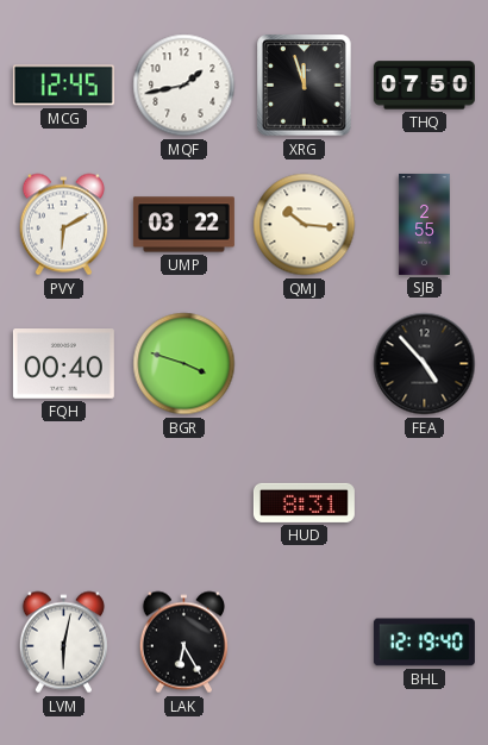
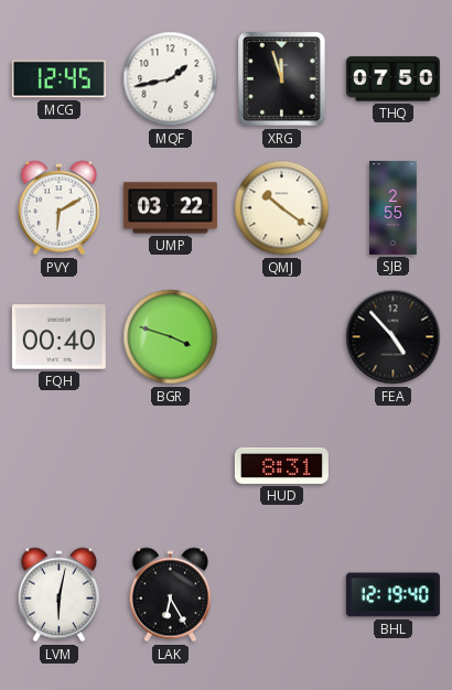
QMJ: 10:16 -> 10:21 (282, 208)
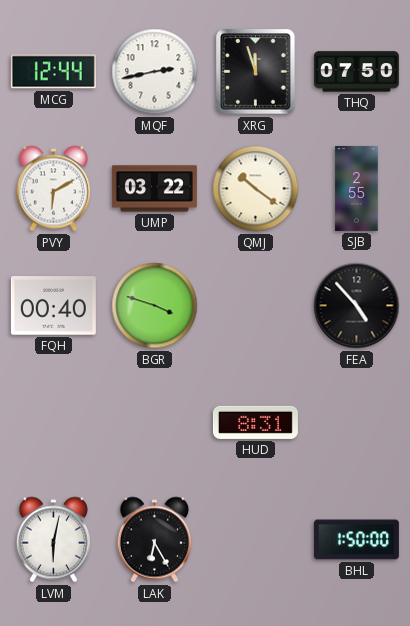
MCG: 12:45 -> 12:44 (53, 72)
MQF: 1:43 -> 2:43 (155, 72)
BHL: 12:19 -> 1:50 (356, 540)
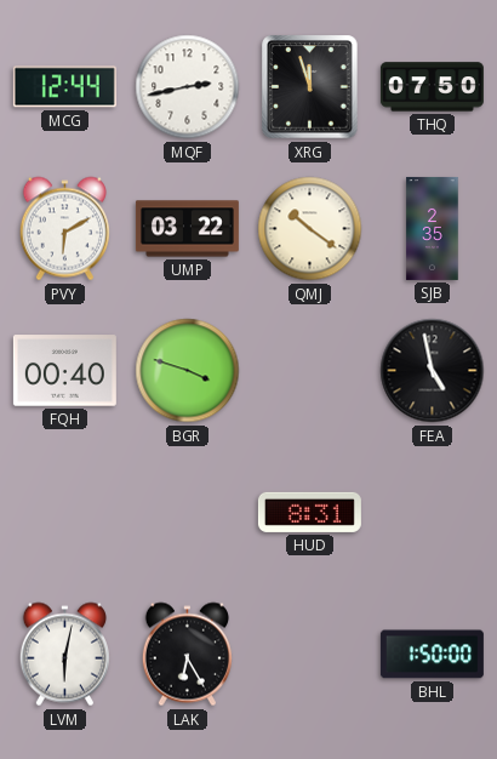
SJB: 2:55 -> 2:35 (433, 228)
FEA: 4:53 -> 4:58 (433, 371)
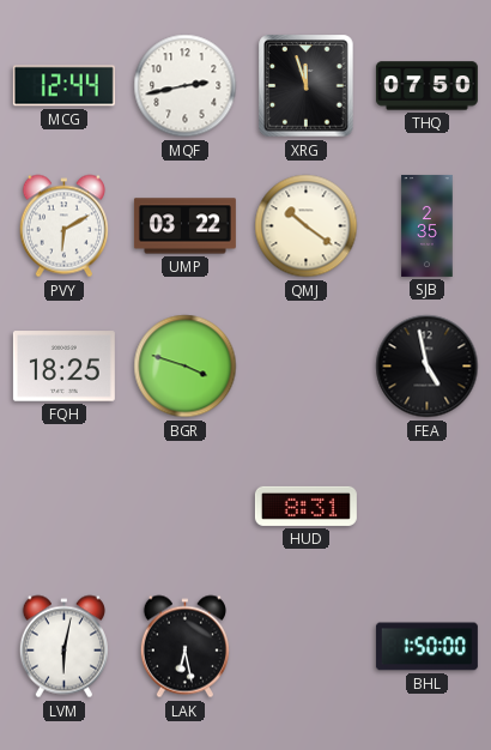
FQH: 00:40 -> 18:25 (63, 367)
LAK: 6:25 -> 6:28 (184, 647)
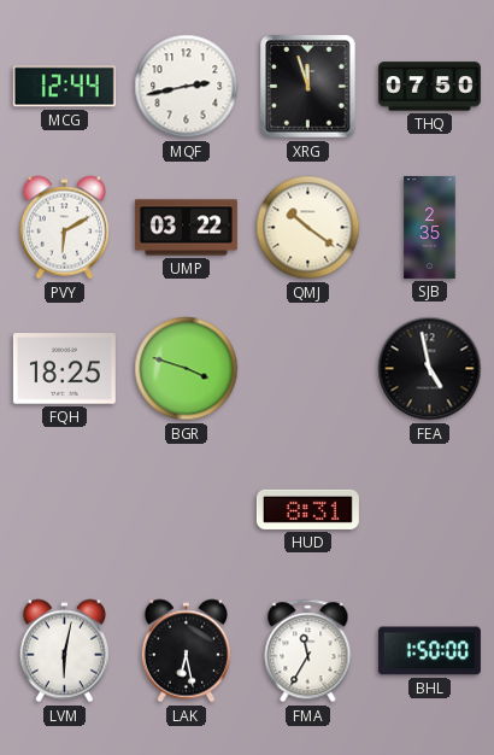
FMA: none -> 11:35 (308, 651)
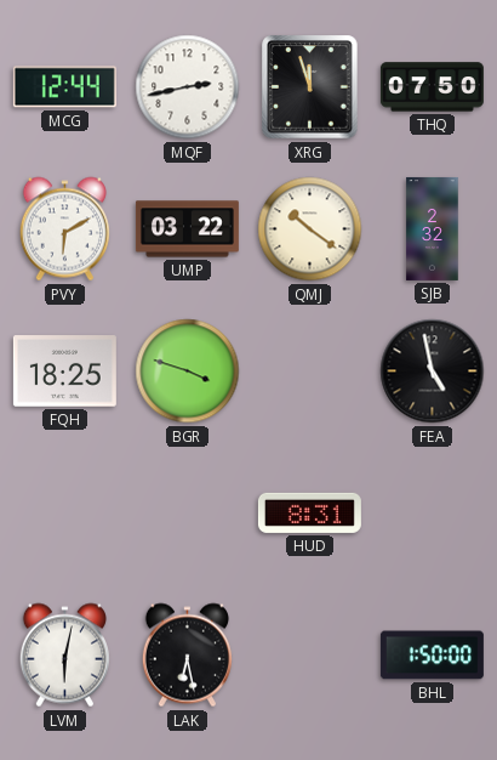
SJB: 2:35 -> 2:32 (433, 228)
FMA: 11:35 -> none (308, 651)
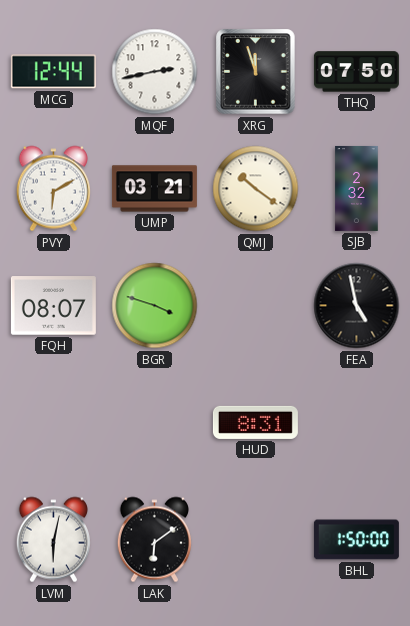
UMP: 03:22 -> 03:21 (154, 189)
FQH: 18:25 -> 08:07 (53, 306)
LAK: 6:28 -> 6:09 (154, 540)
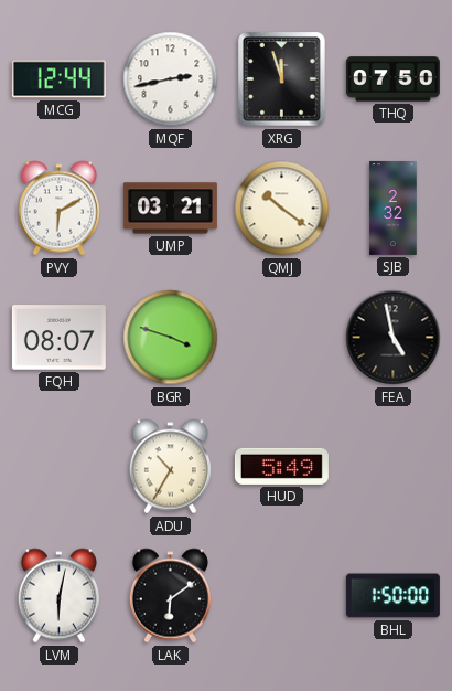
ADU: none -> 10:35 (170, 467)
HUD: 8:31 -> 5:49 (281, 466)
